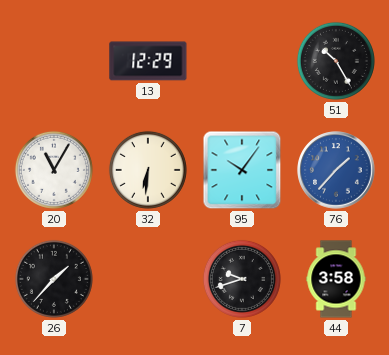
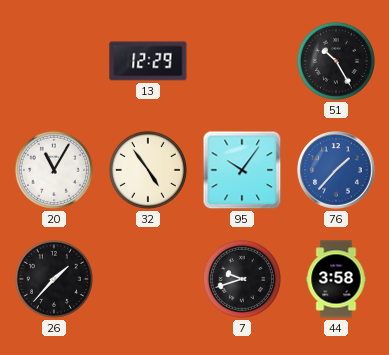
32: 6:31 -> 4:54 (148, 170)
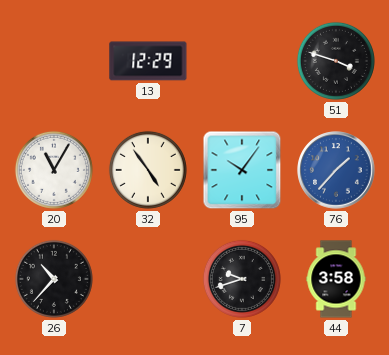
51: 10:25 -> 3:48 (336, 61)
26: 1:37 -> 10:37 (54, 279)
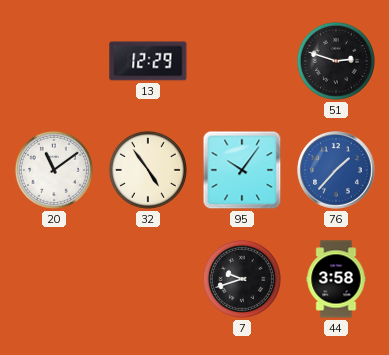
51: 3:48 -> 2:48 (336, 61)
20: 11:05 -> 11:09 (54, 170)
26: 10:37 -> none (54, 279)
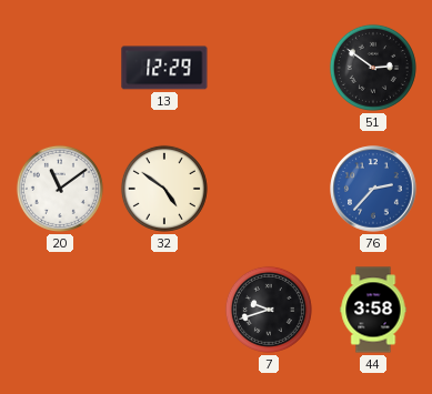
51: 2:48 -> 2:51 (373, 68)
32: 4:54 -> 4:51 (164, 189)
95: 10:06 -> none (242, 170)
76: 1:37 -> 2:37 (373, 189)
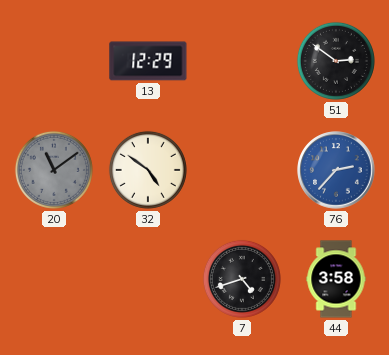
20 dial: white -> grey (54, 170)
7: 9:42 -> 4:42 (242, 279)
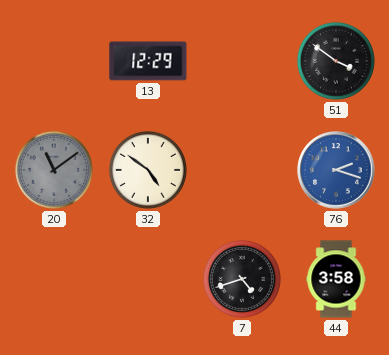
51: 2:51 -> 3:51 (336, 61)
76: 2:37 -> 2:18 (336, 170)
